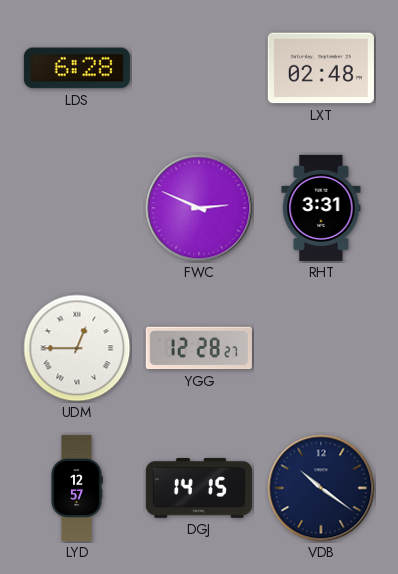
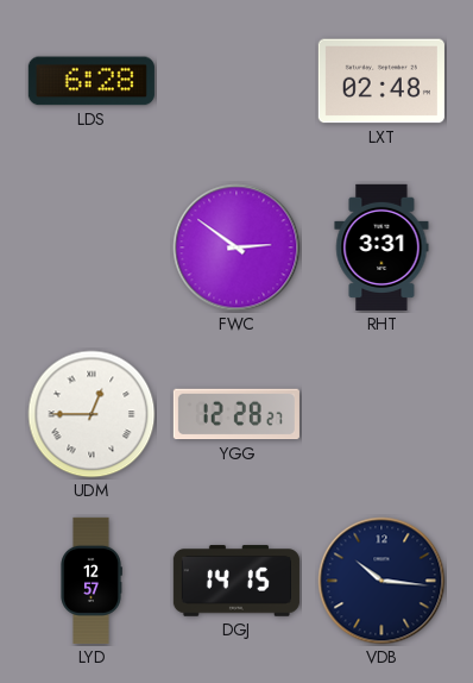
FWC: 2:49 -> 2:51 (236, 247)
VDB: 10:21 -> 10:16 (381, 581)
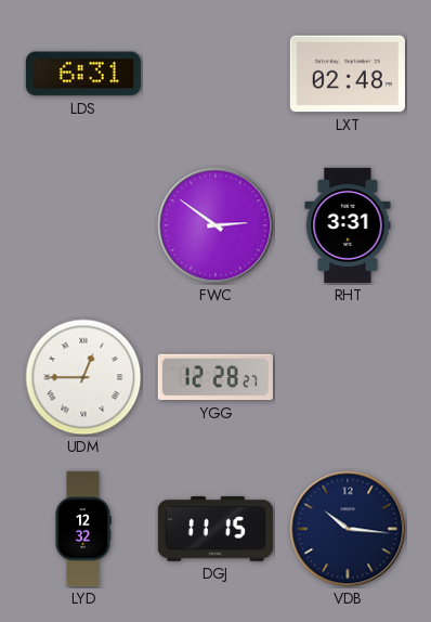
LDS: 6:28 -> 6:31 (83, 74)
LYD: 12:57 -> 12:32 (83, 529)
DGJ: 14:15 -> 11:15 (216, 529)
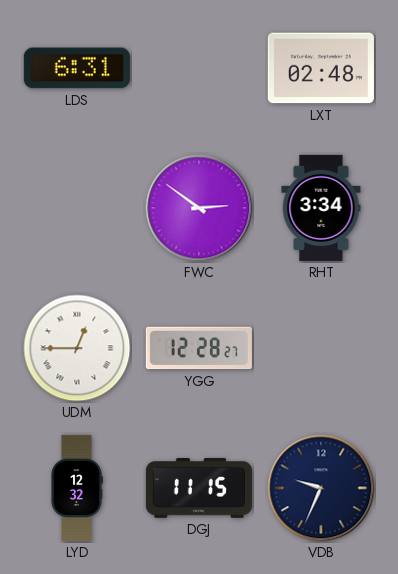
RHT: 3:31 -> 3:34 (321, 208)
VDB: 10:16 -> 9:34 (321, 488)
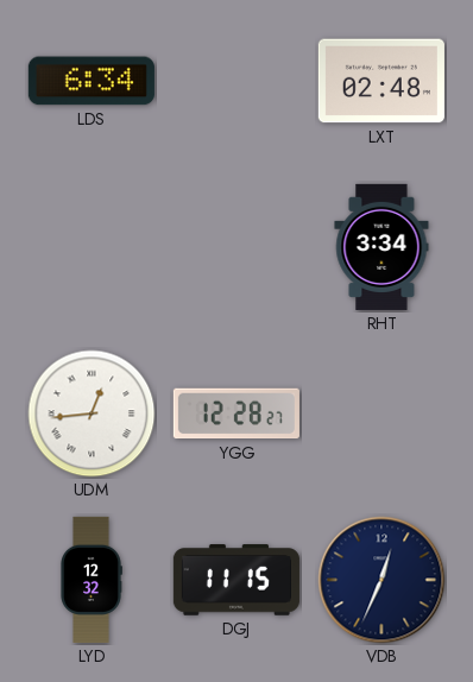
LDS: 6:31 -> 6:34 (92, 81)
FWC: 2:51 -> none (199, 208)
UDM: 12:45 -> 12:44 (92, 413)
VDB: 9:34 -> 12:34 (381, 580)
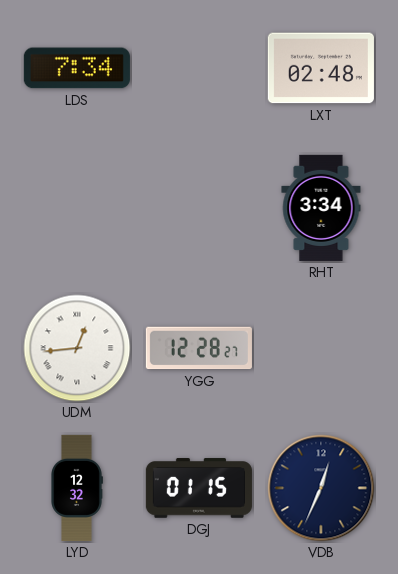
LDS: 6:34 -> 7:34 (77, 68)
DGJ: 11:15 -> 01:15 (199, 488)
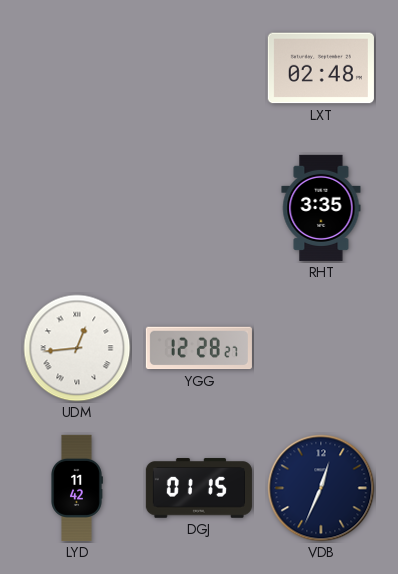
LDS: 7:34 -> none (77, 68)
RHT: 3:34 -> 3:35 (321, 208)
LYD: 12:32 -> 11:42 (77, 488)
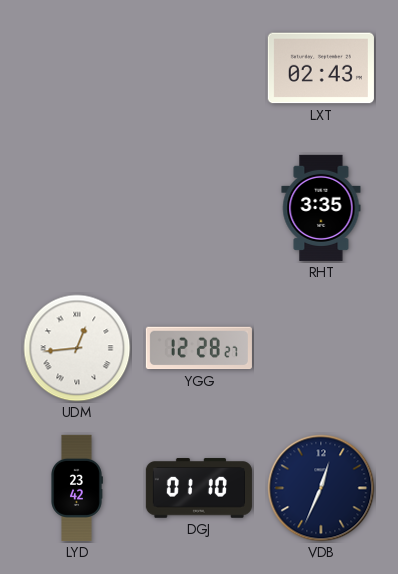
LXT: 02:48 -> 02:43 (321, 68)
LYD: 11:42 -> 23:42 (77, 488)
DGJ: 01:15 -> 01:10 (199, 488)
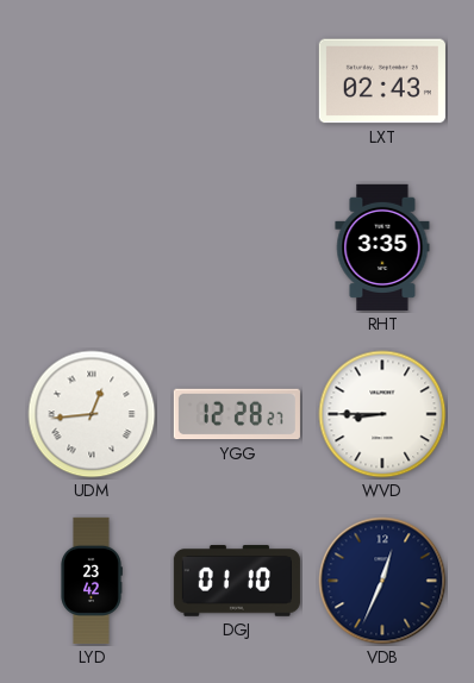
WVD: none -> 8:45 (382, 414)
